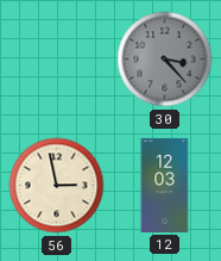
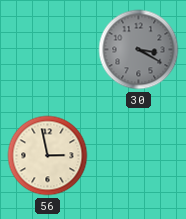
30: 3:23 -> 3:20 (139, 50)
12: 12:03 -> none (165, 185)
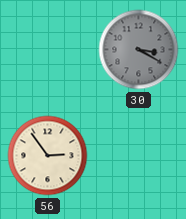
56: 2:58 -> 2:54 (48, 156)
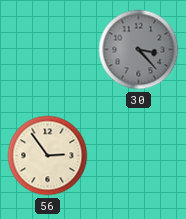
30: 3:20 -> 3:23 (139, 50)
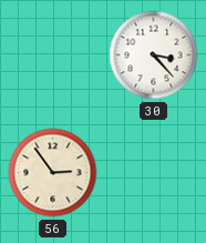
30 dial: grey -> white (154, 55)
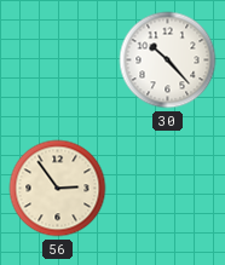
30: 3:23 -> 10:23 (168, 61)
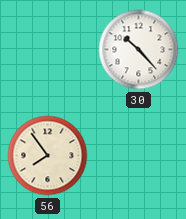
56: 2:54 -> 7:54 (48, 156)
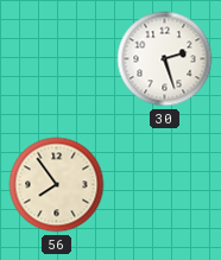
30: 10:23 -> 2:27 (165, 59)
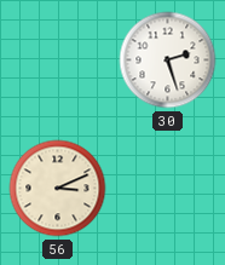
56: 7:54 -> 3:11 (58, 189)
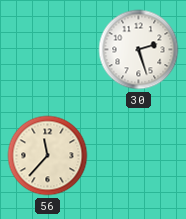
56: 3:11 -> 11:37 (48, 156)
